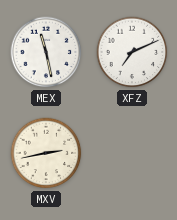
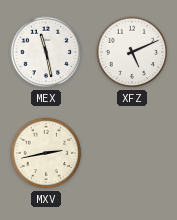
XFZ: 7:11 -> 5:11 (132, 52)
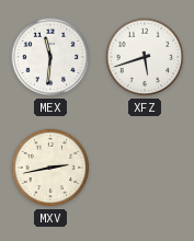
MEX: 11:28 -> 11:31 (50, 57)
XFZ: 5:11 -> 5:42 (145, 57)
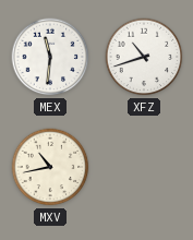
XFZ: 5:42 -> 10:42 (144, 57)
MXV: 2:43 -> 10:43 (50, 167)
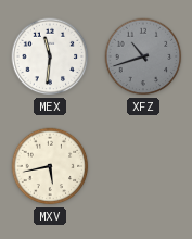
XFZ dial: white -> grey (143, 56)
MXV: 10:43 -> 5:43 (50, 166)
